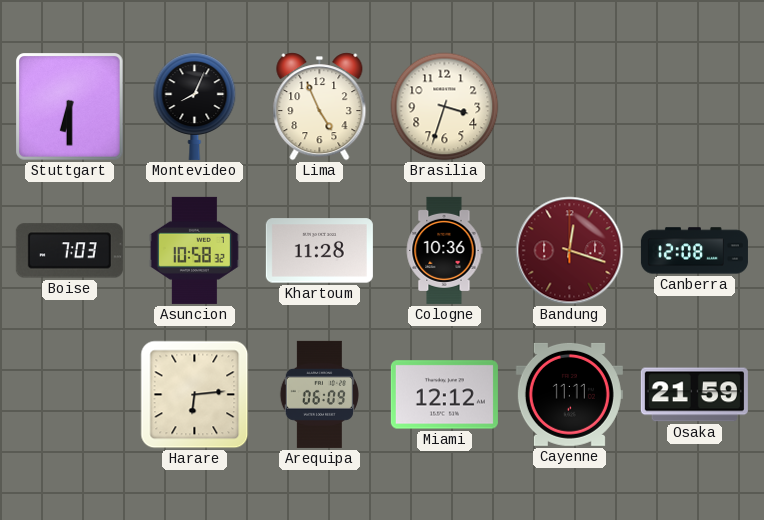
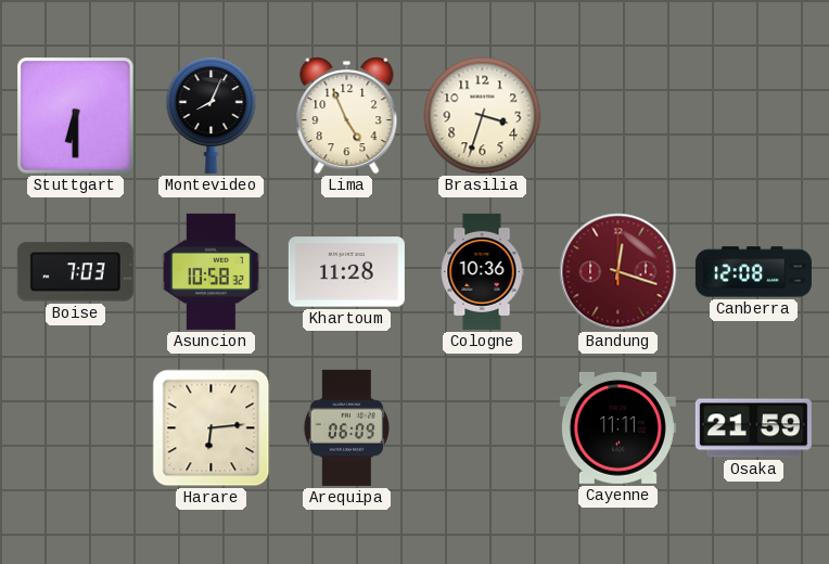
Miami: 12:12 -> none (444, 395)
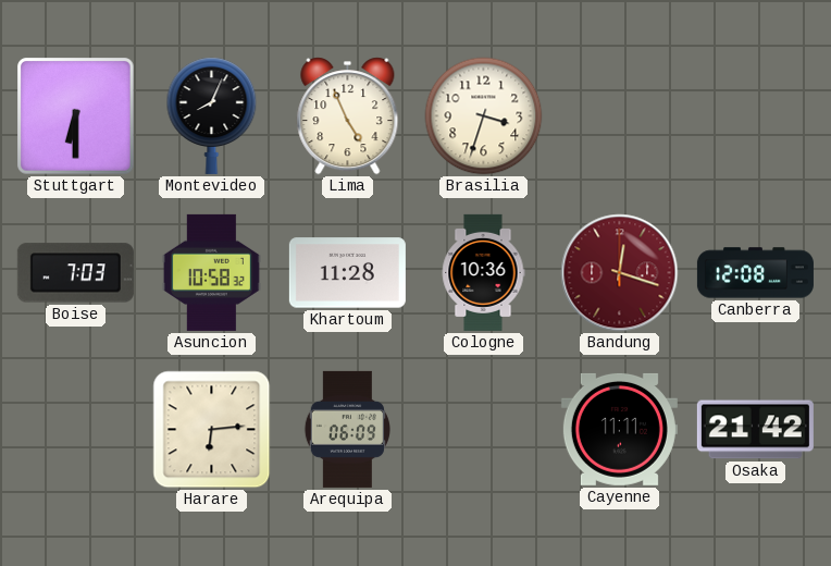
Osaka: 21:59 -> 21:42 (755, 430)
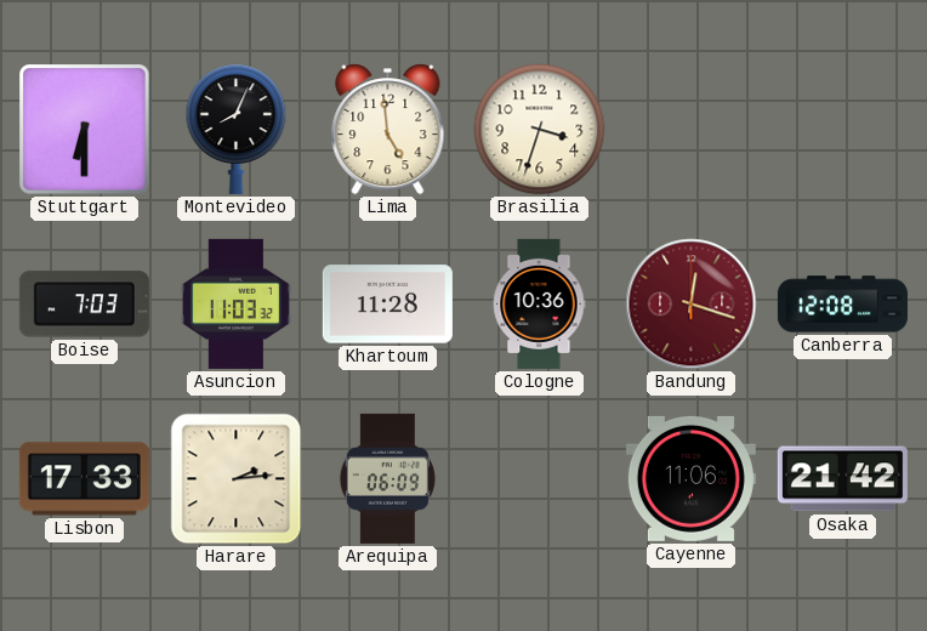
Lima: 4:56 -> 4:59 (388, 130)
Asuncion: 10:58 -> 11:03 (235, 303)
Lisbon: none -> 17:33 (84, 479)
Harare: 6:14 -> 2:14 (237, 479)
Cayenne: 11:11 -> 11:06 (690, 478)
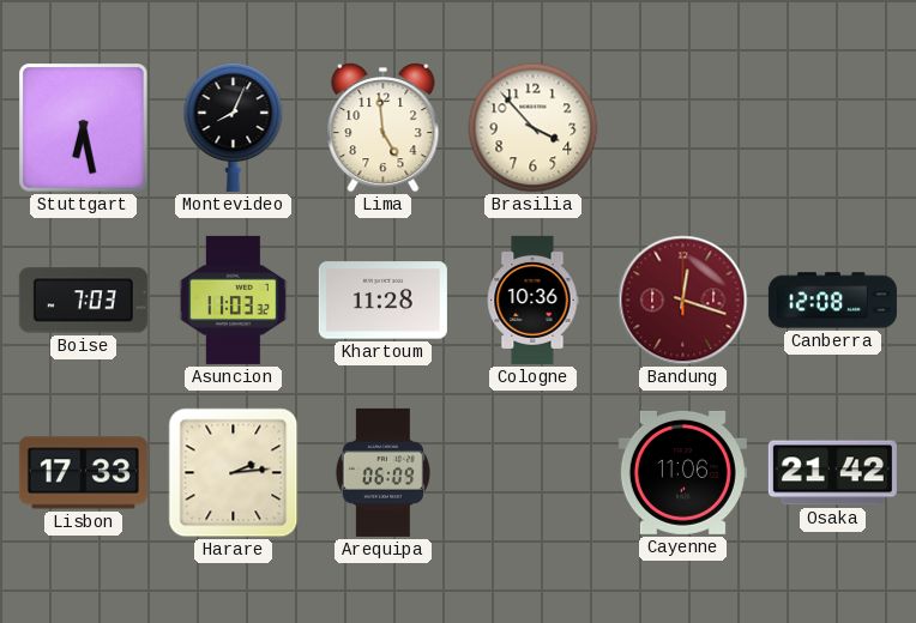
Stuttgart: 6:30 -> 6:28 (84, 128)
Brasilia: 3:33 -> 3:53 (534, 128)
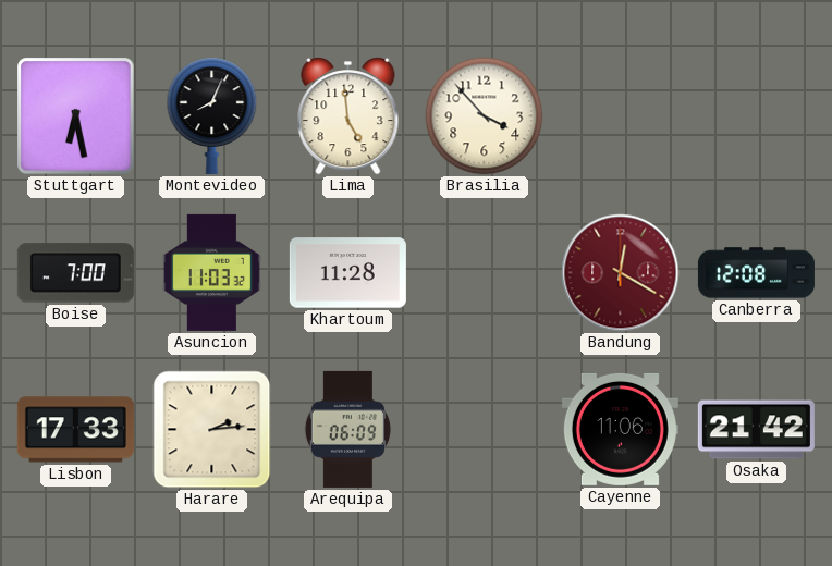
Boise: 7:03 -> 7:00 (75, 273)
Cologne: 10:36 -> none (532, 300)
Bandung: 12:18 -> 12:20 (621, 273)
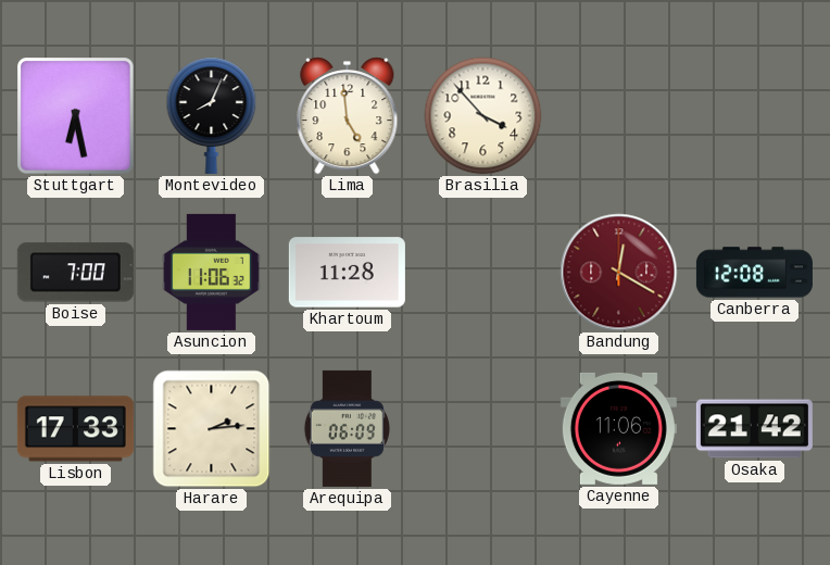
Asuncion: 11:03 -> 11:06 (211, 272)
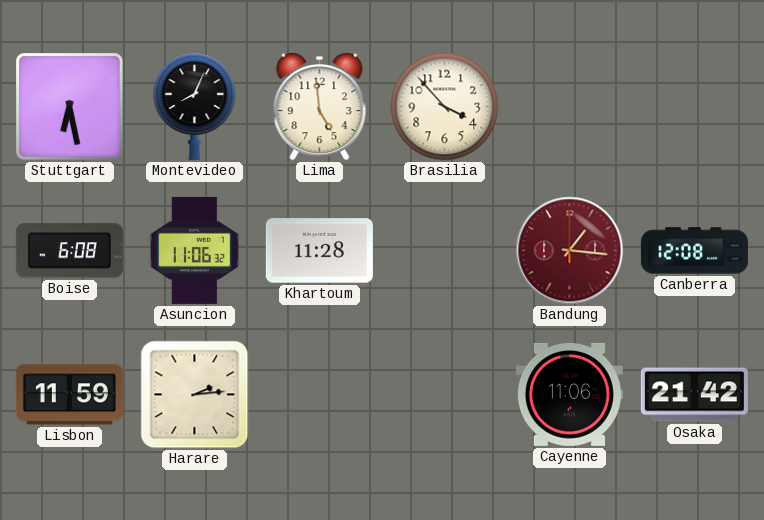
Boise: 7:00 -> 6:08 (69, 251)
Bandung: 12:20 -> 1:16 (570, 251)
Lisbon: 17:33 -> 11:59 (69, 395)
Arequipa: 06:09 -> none (347, 428)
